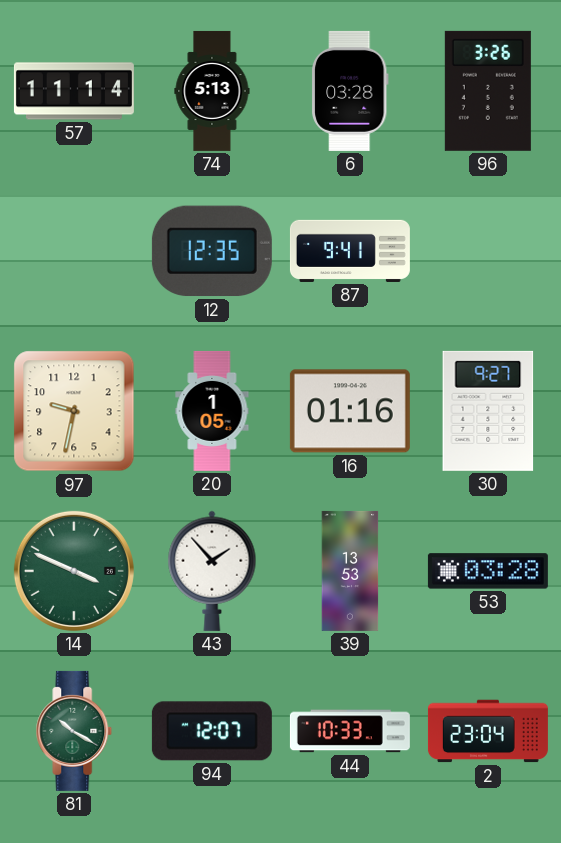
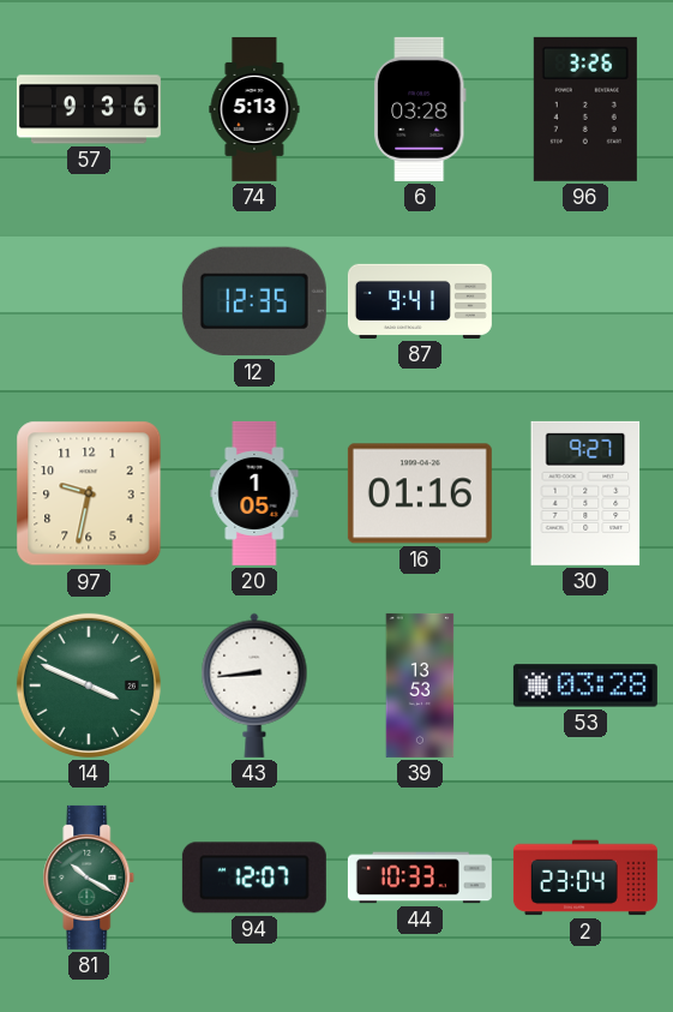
57: 11:14 -> 9:36 (89, 109)
43: 1:53 -> 8:44 (254, 685)
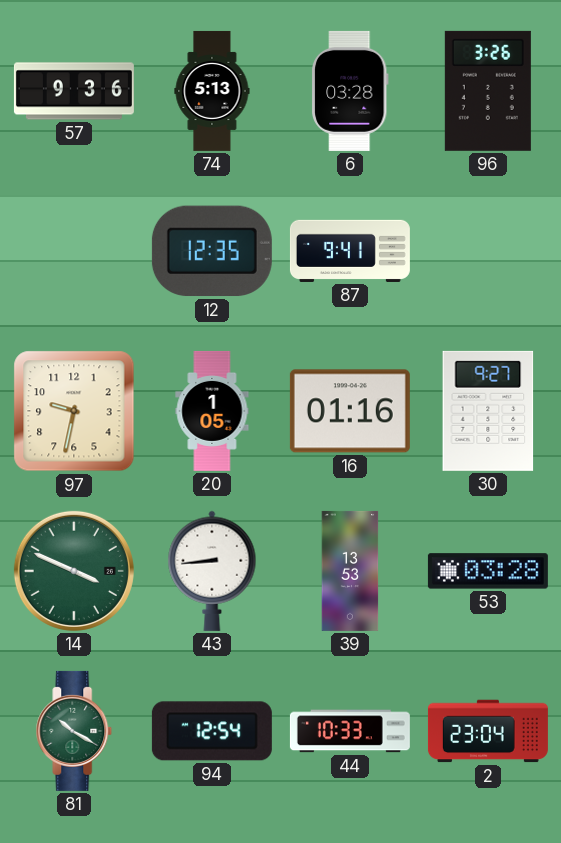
94: 12:07 -> 12:54 (212, 731)
